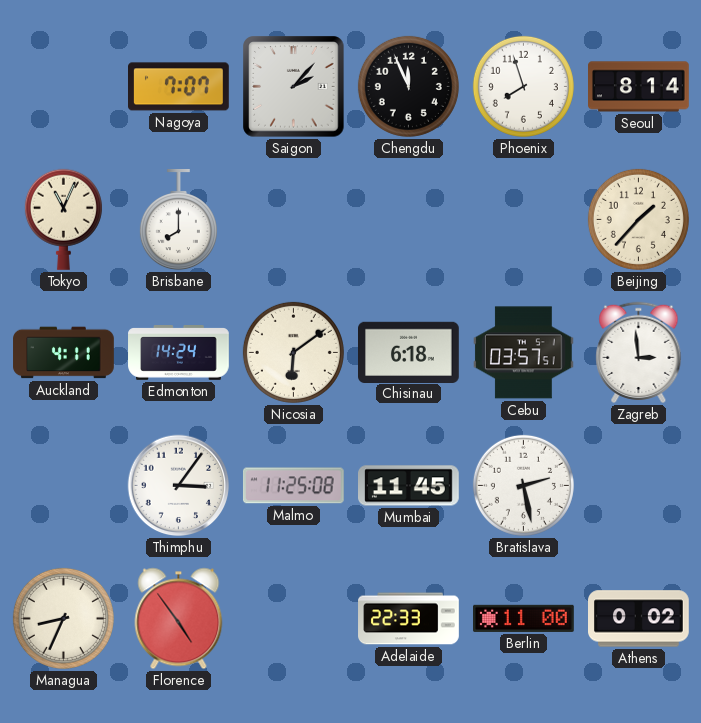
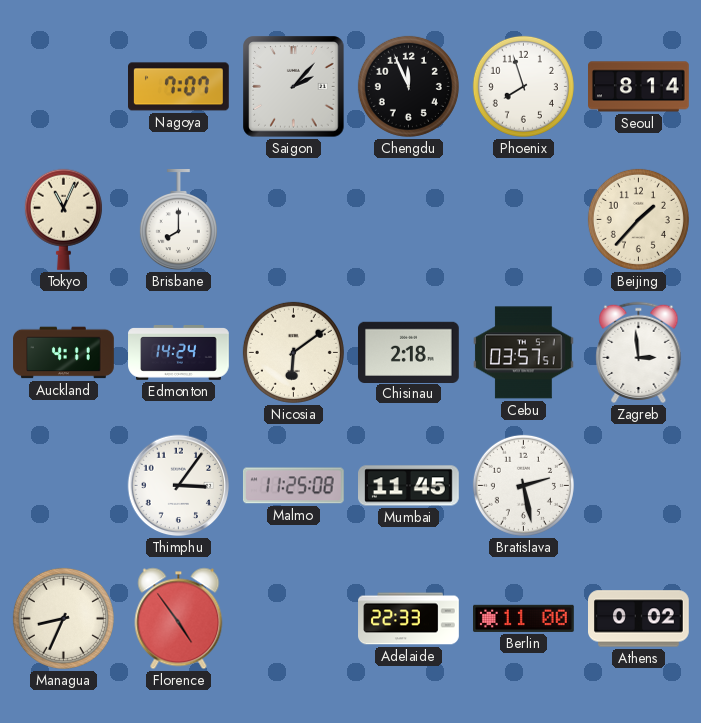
Chisinau: 6:18 -> 2:18 (409, 352)
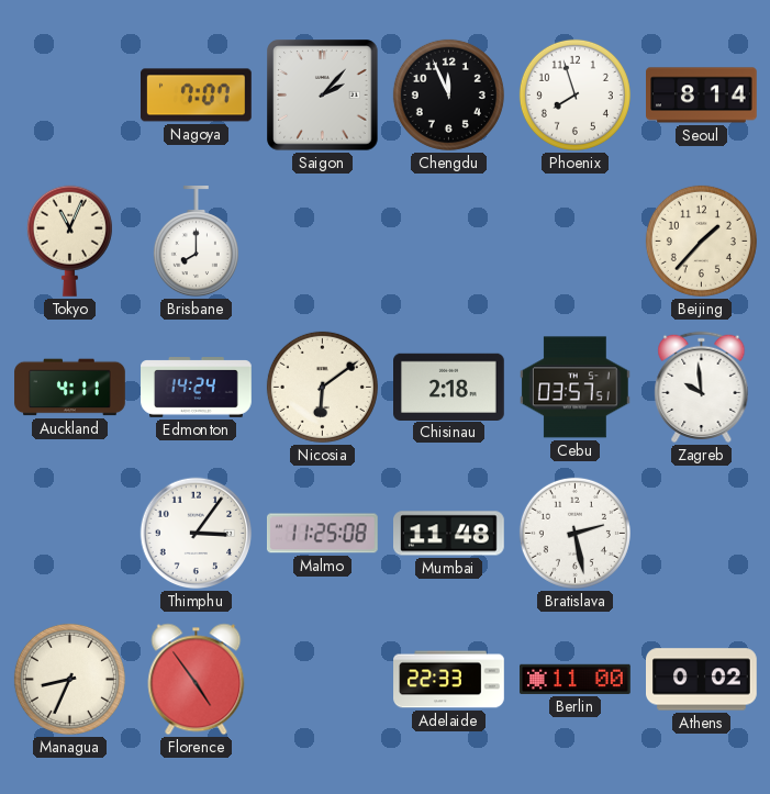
Zagreb: 2:59 -> 9:59 (702, 388)
Mumbai: 11:45 -> 11:48 (449, 534)
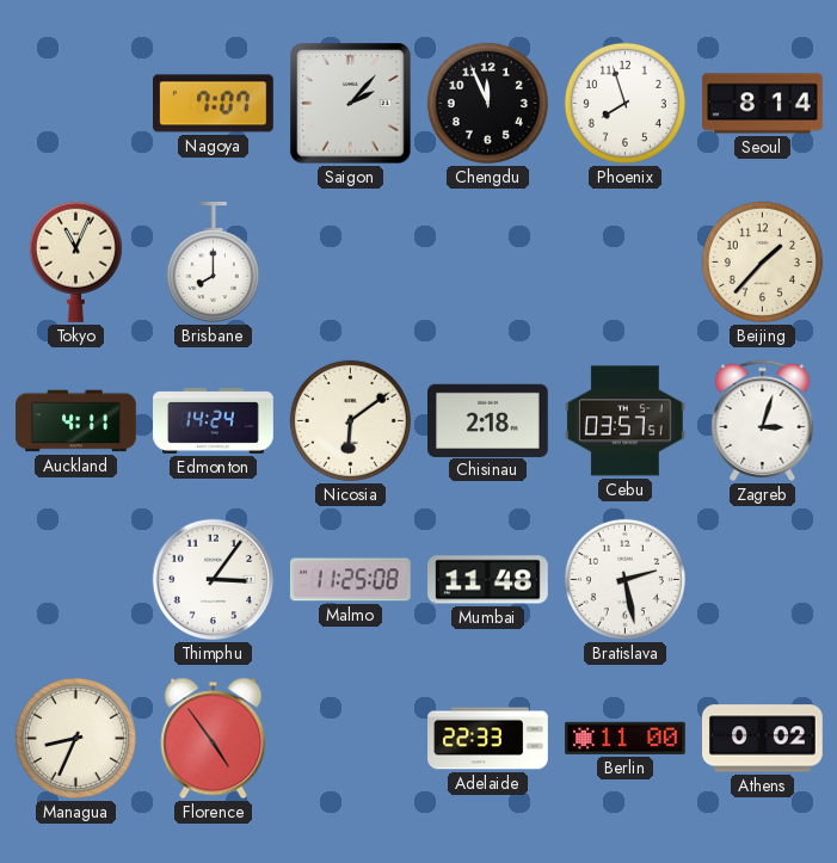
Zagreb: 9:59 -> 3:03 (763, 421)
